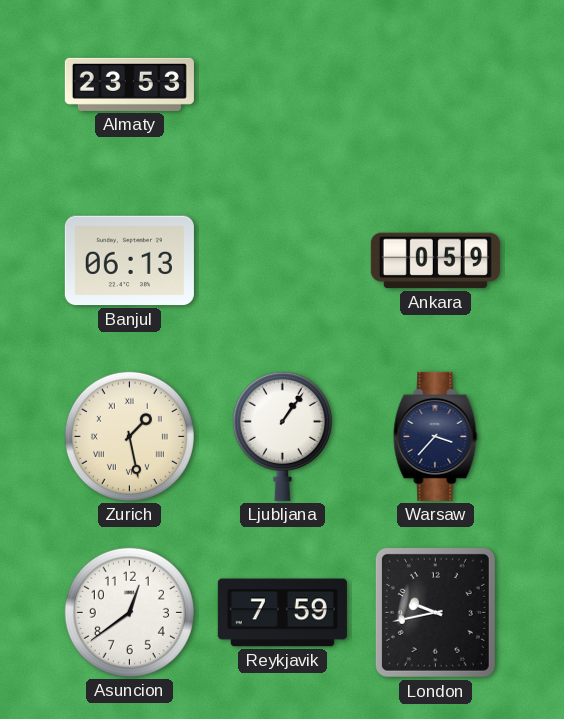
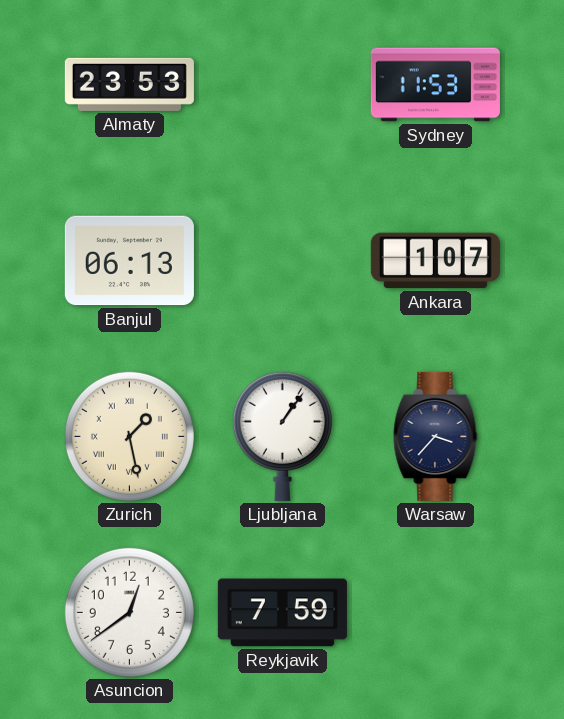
Sydney: none -> 11:53 (435, 85)
Ankara: 0:59 -> 1:07 (435, 261)
London: 9:43 -> none (435, 612)
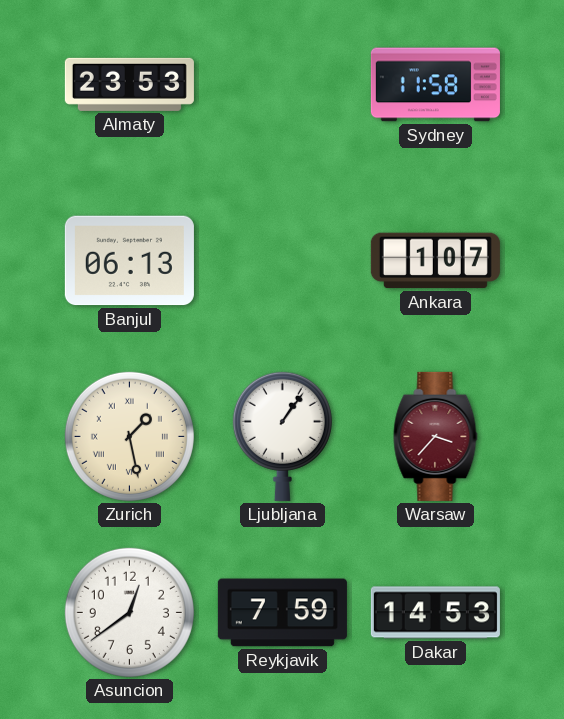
Sydney: 11:53 -> 11:58 (435, 85)
Warsaw dial: navy -> burgundy (436, 436)
Dakar: none -> 14:53 (435, 613)
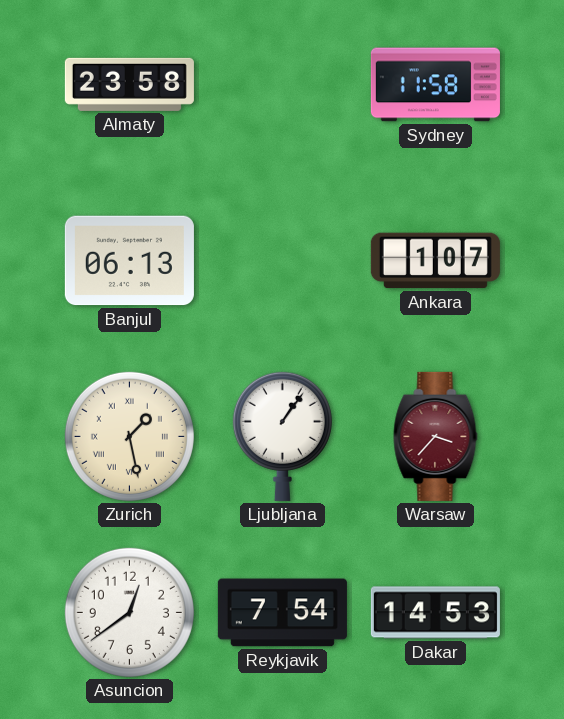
Almaty: 23:53 -> 23:58 (129, 84)
Reykjavik: 7:59 -> 7:54 (282, 613)
